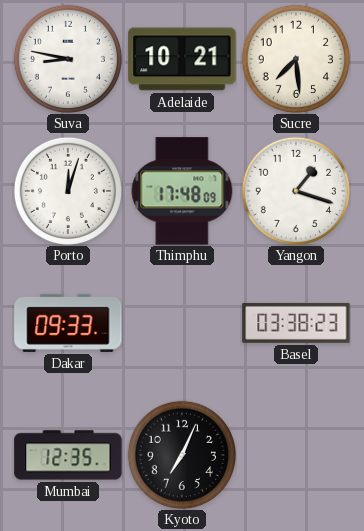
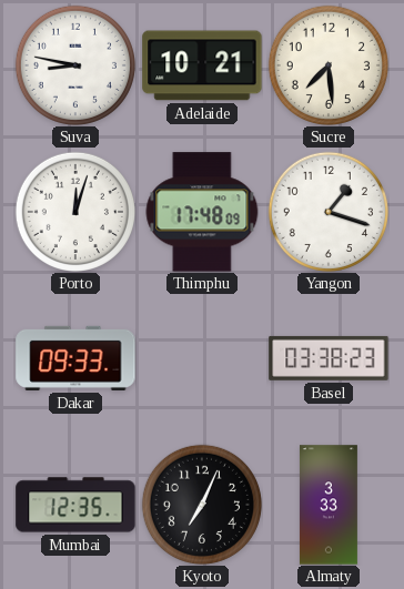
Almaty: none -> 3:33 (329, 505)
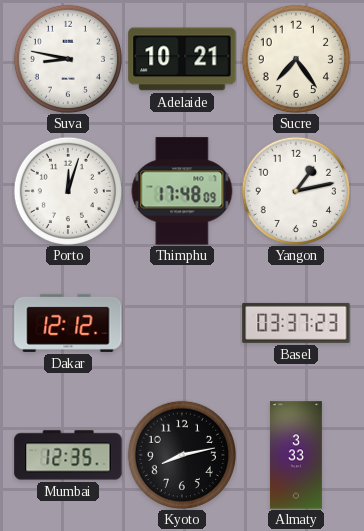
Sucre: 7:29 -> 7:24 (296, 59)
Yangon: 1:18 -> 1:13 (296, 191)
Dakar: 09:33 -> 12:12 (68, 323)
Basel: 03:38 -> 03:37 (296, 323)
Kyoto: 7:04 -> 8:13 (182, 455)
